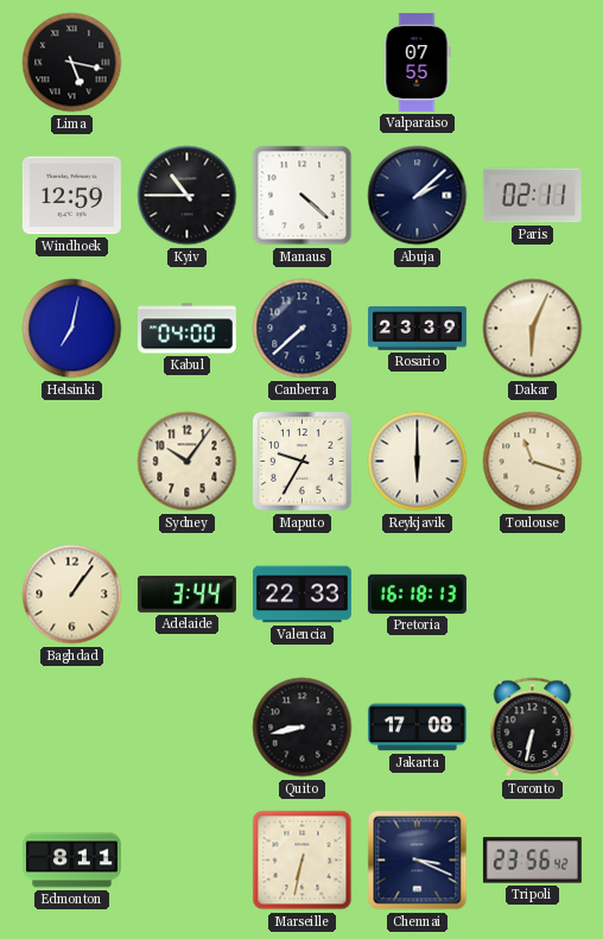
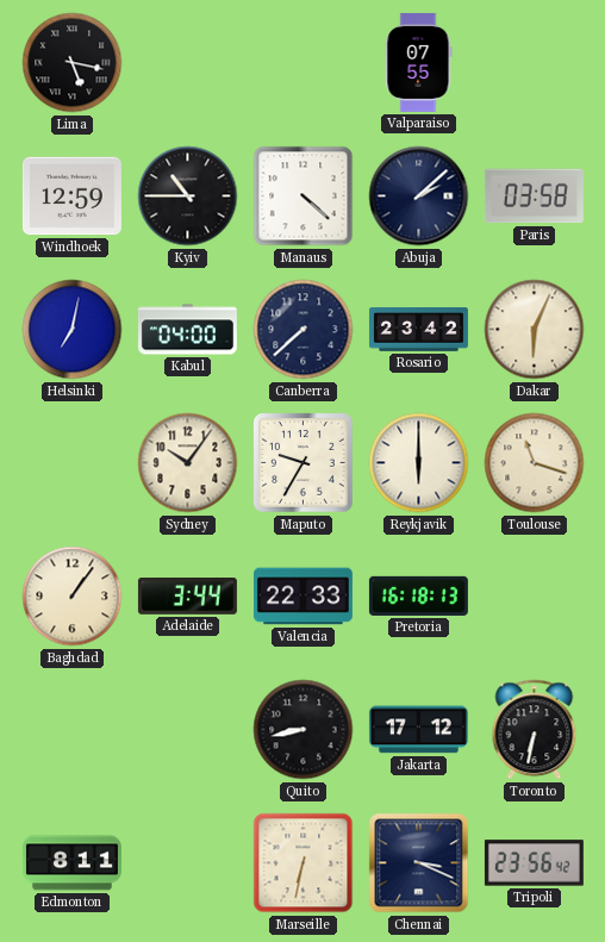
Paris: 02:11 -> 03:58 (534, 196)
Rosario: 23:39 -> 23:42 (418, 330)
Jakarta: 17:08 -> 17:12 (418, 730)
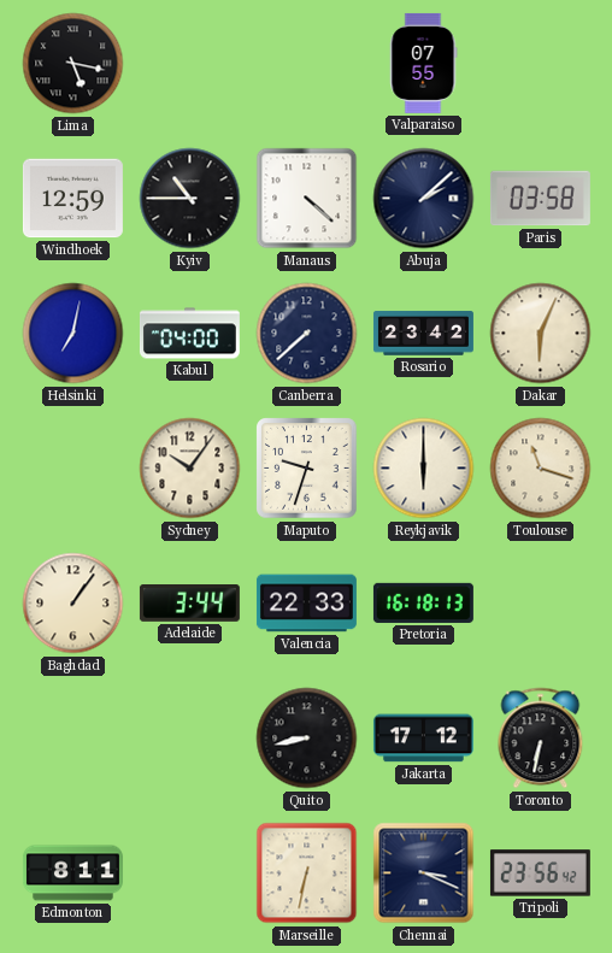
Maputo: 9:35 -> 9:33 (307, 469)
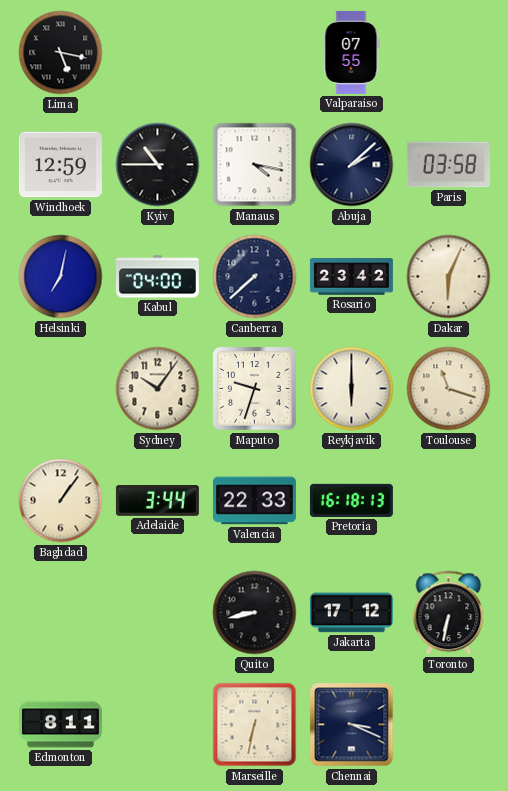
Manaus: 4:22 -> 4:17 (255, 165)
Tripoli: 23:56 -> none (540, 873)
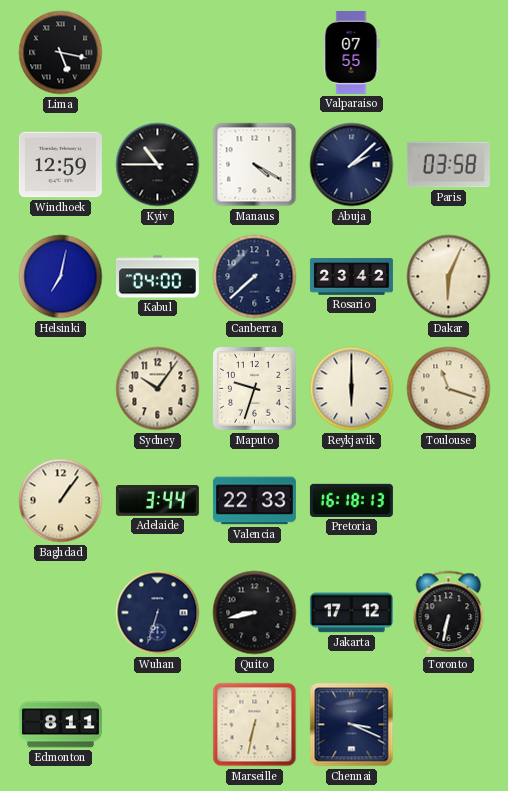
Manaus: 4:17 -> 4:20 (255, 165)
Wuhan: none -> 6:33 (158, 613)
